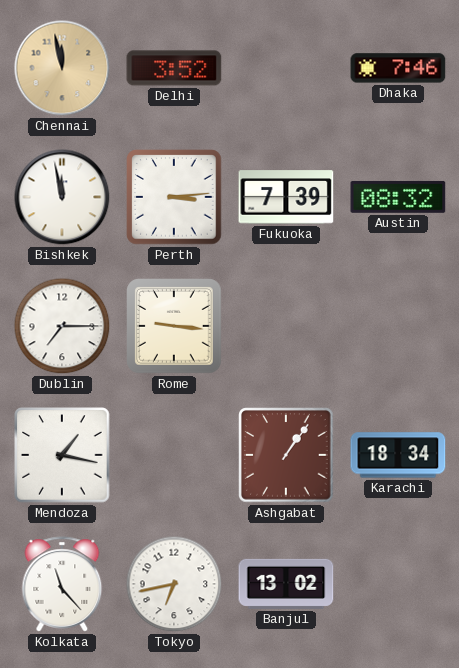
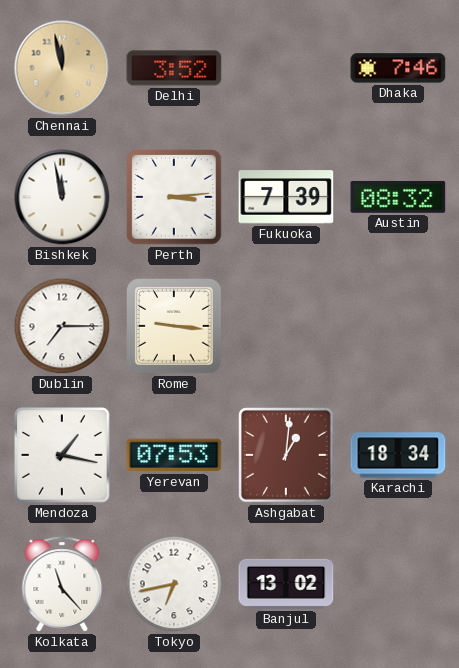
Yerevan: none -> 07:53 (174, 455)
Ashgabat: 1:06 -> 1:01 (286, 455)
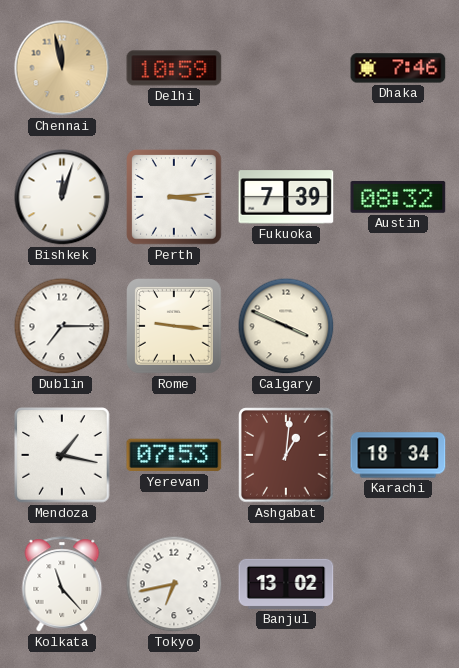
Delhi: 3:52 -> 10:59 (174, 68)
Bishkek: 11:58 -> 12:03 (62, 197)
Calgary: none -> 3:49 (286, 326)
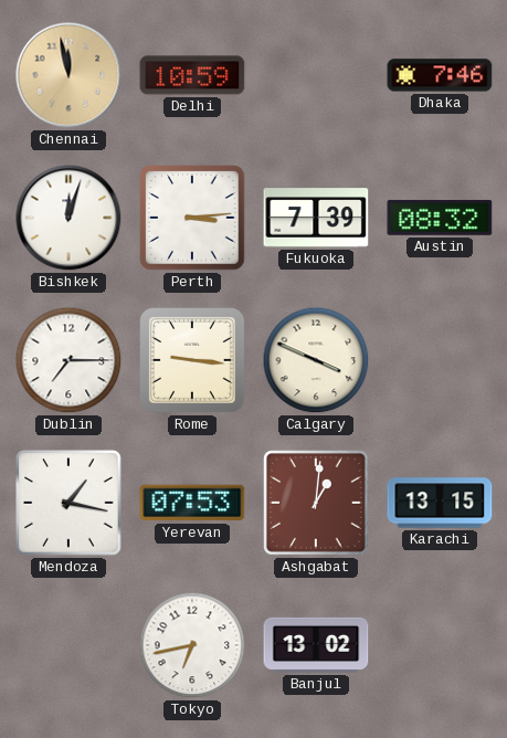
Karachi: 18:34 -> 13:15 (440, 503)
Kolkata: 11:23 -> none (62, 584)
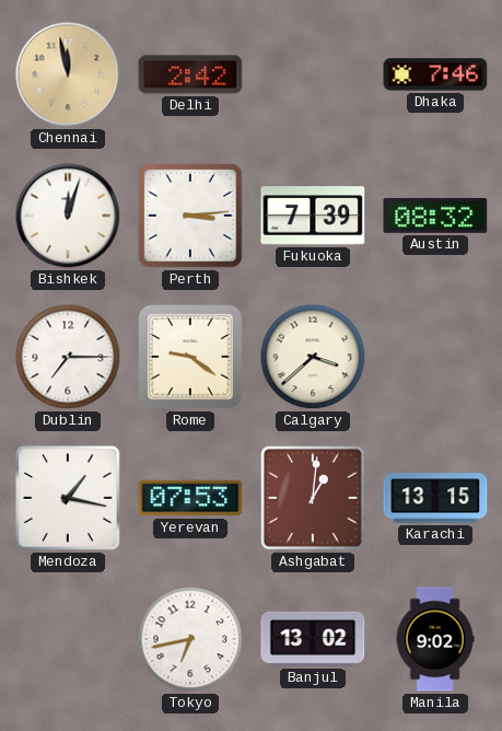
Delhi: 10:59 -> 2:42 (190, 74)
Rome: 9:16 -> 9:21 (190, 357)
Calgary: 3:49 -> 3:38 (313, 357)
Manila: none -> 9:02 (435, 639)
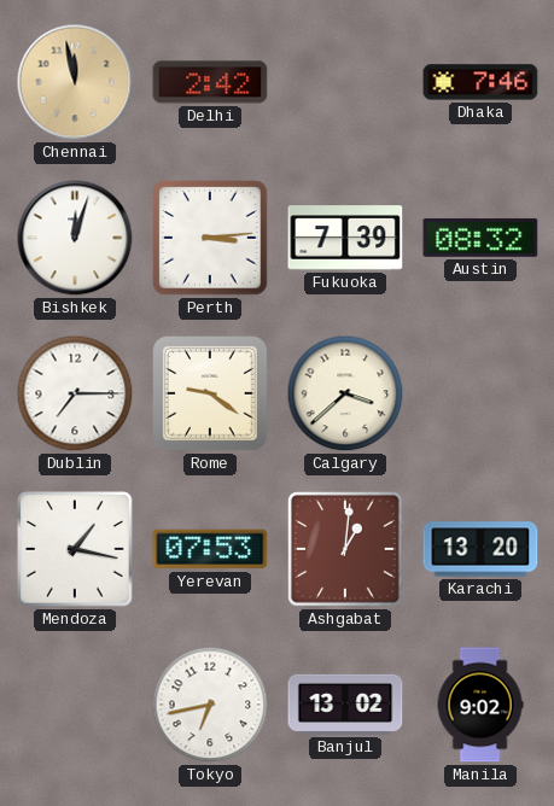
Karachi: 13:15 -> 13:20 (480, 549)
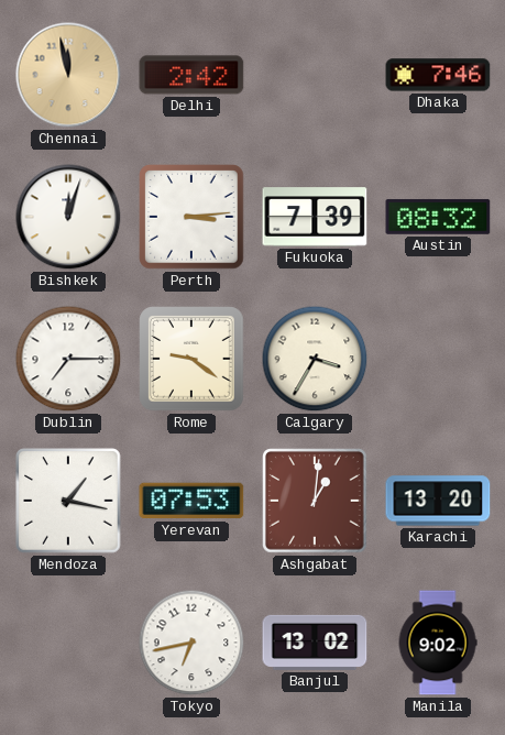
Calgary: 3:38 -> 3:35 (315, 359)
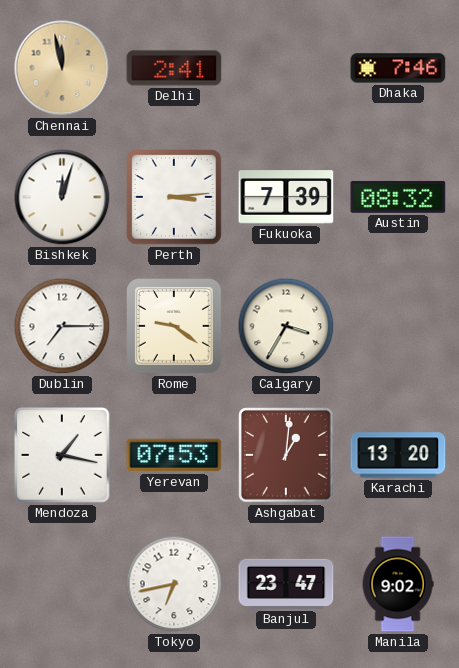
Delhi: 2:42 -> 2:41 (174, 68)
Banjul: 13:02 -> 23:47 (286, 584)
